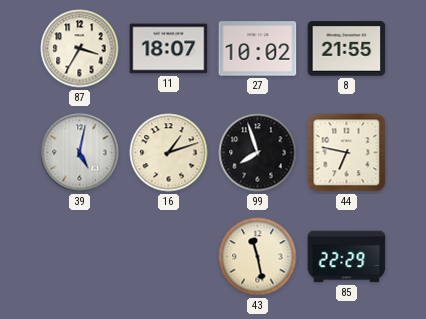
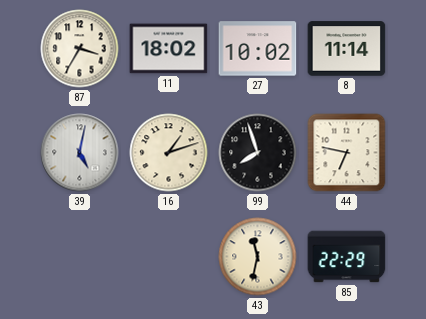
11: 18:07 -> 18:02 (169, 49)
8: 21:55 -> 11:14 (347, 49)
43: 11:28 -> 11:32 (258, 257)
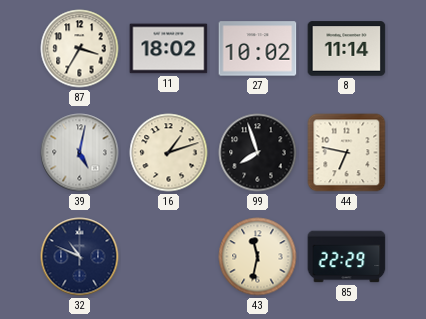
32: none -> 10:49 (80, 257)
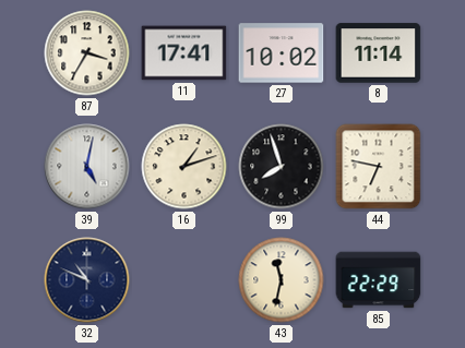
11: 18:02 -> 17:41 (184, 53)
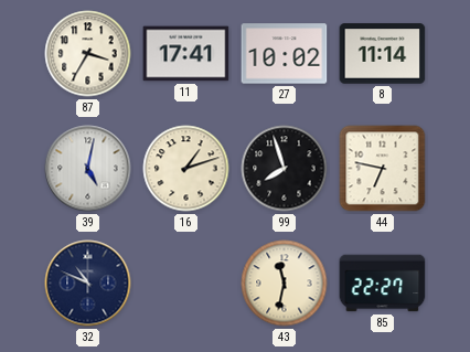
85: 22:29 -> 22:27 (383, 284)
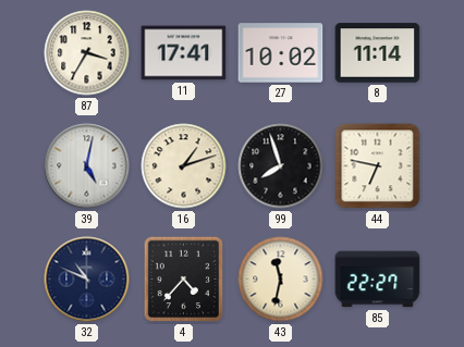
4: none -> 4:37 (184, 280)
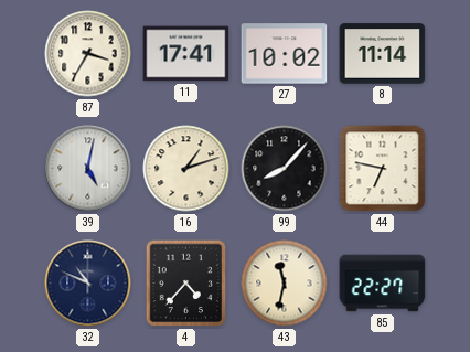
99: 7:57 -> 8:07 (285, 169)
